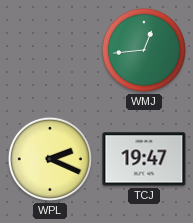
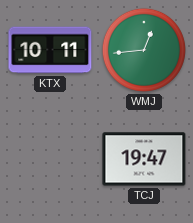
KTX: none -> 10:11 (50, 50)
WPL: 2:19 -> none (50, 159)
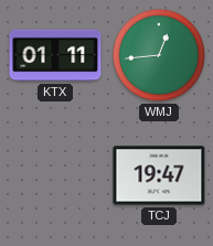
KTX: 10:11 -> 01:11 (55, 55)
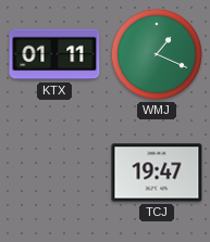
WMJ: 12:44 -> 1:19 (157, 54)
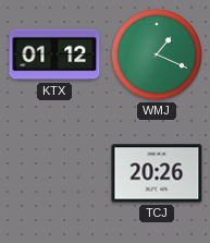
KTX: 01:11 -> 01:12 (54, 54)
TCJ: 19:47 -> 20:26 (157, 173)
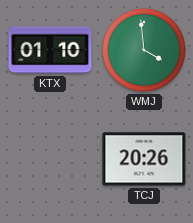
KTX: 01:12 -> 01:10 (50, 50)
WMJ: 1:19 -> 3:59 (144, 50)
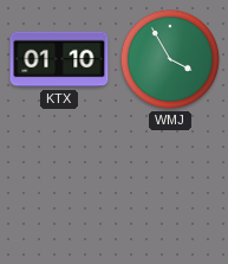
WMJ: 3:59 -> 3:55 (170, 59)
TCJ: 20:26 -> none (144, 159)
